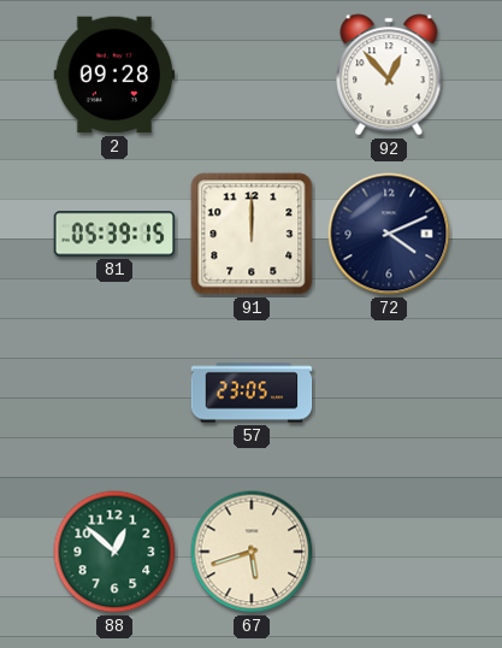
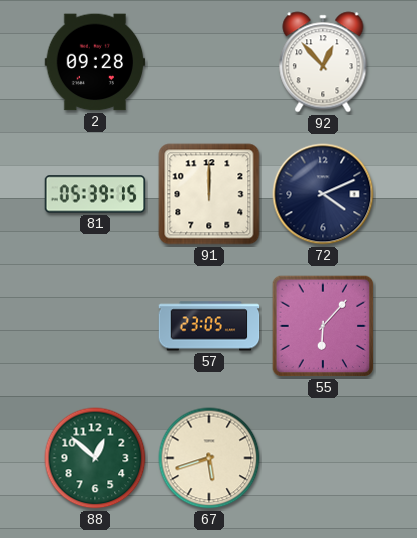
55: none -> 6:07 (323, 326)
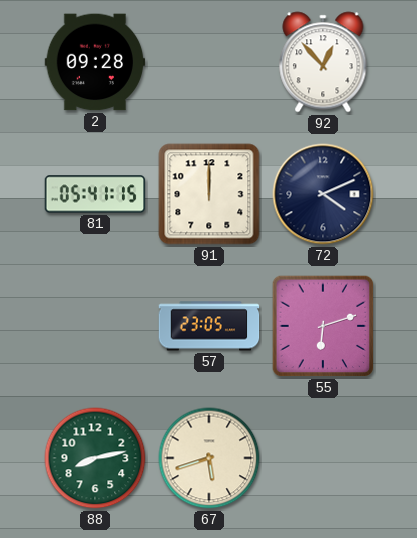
81: 05:39 -> 05:41 (95, 194)
55: 6:07 -> 6:12 (323, 326)
88: 12:52 -> 8:13 (95, 458)
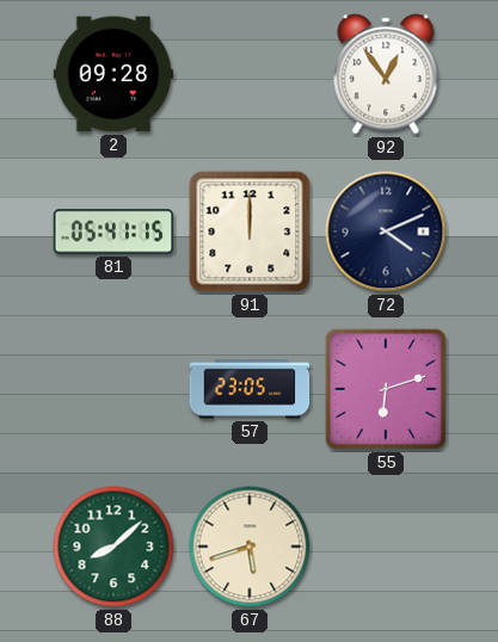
92: 12:53 -> 12:54 (386, 74)
88: 8:13 -> 8:08 (113, 547)
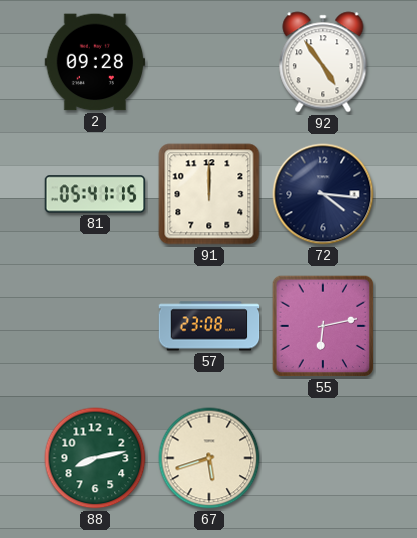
92: 12:54 -> 4:54 (323, 62)
72: 4:11 -> 4:16 (323, 194)
57: 23:05 -> 23:08 (209, 326)
55: 6:12 -> 6:13 (323, 326)
88: 8:08 -> 8:13 (95, 458)
